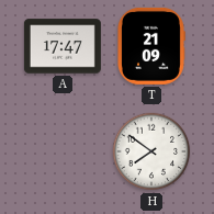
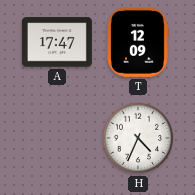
T: 21:09 -> 12:09 (138, 42)
H: 7:51 -> 4:34 (138, 138)
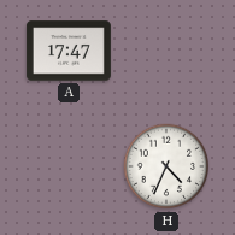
T: 12:09 -> none (138, 42)
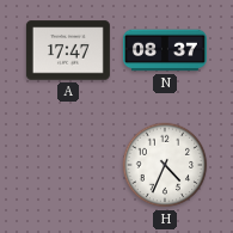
N: none -> 08:37 (165, 50)
